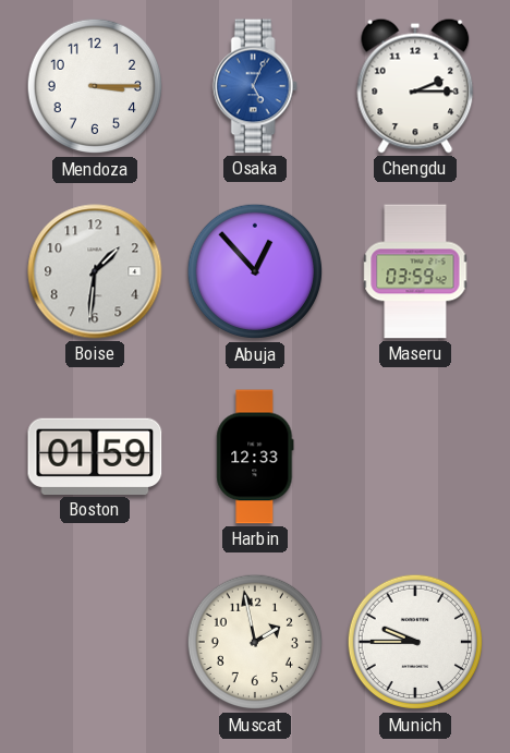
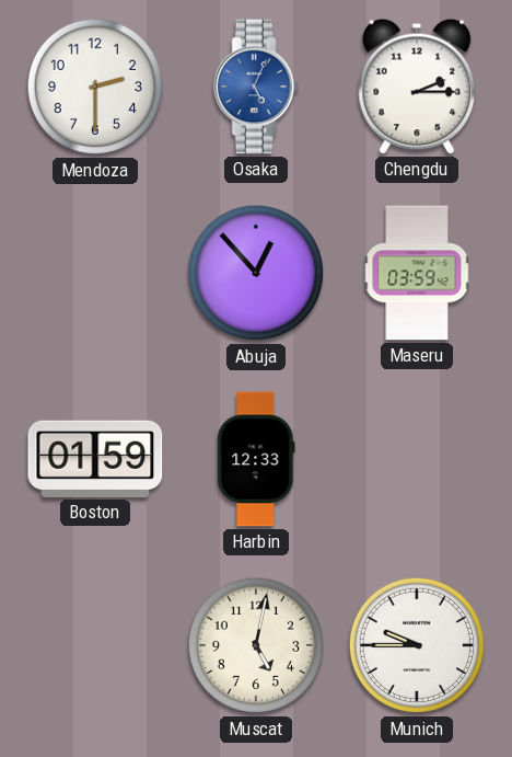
Mendoza: 3:15 -> 2:30 (95, 87)
Boise: 1:31 -> none (95, 271)
Muscat: 1:58 -> 5:02 (256, 645)
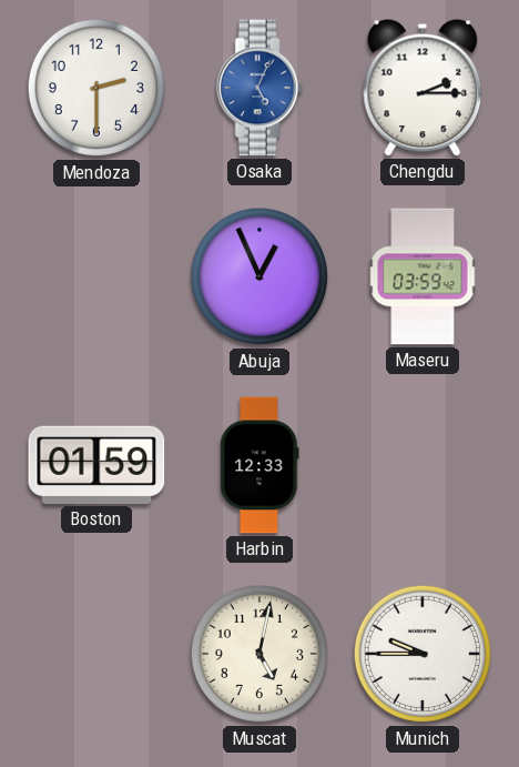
Abuja: 12:53 -> 12:56 (259, 276)
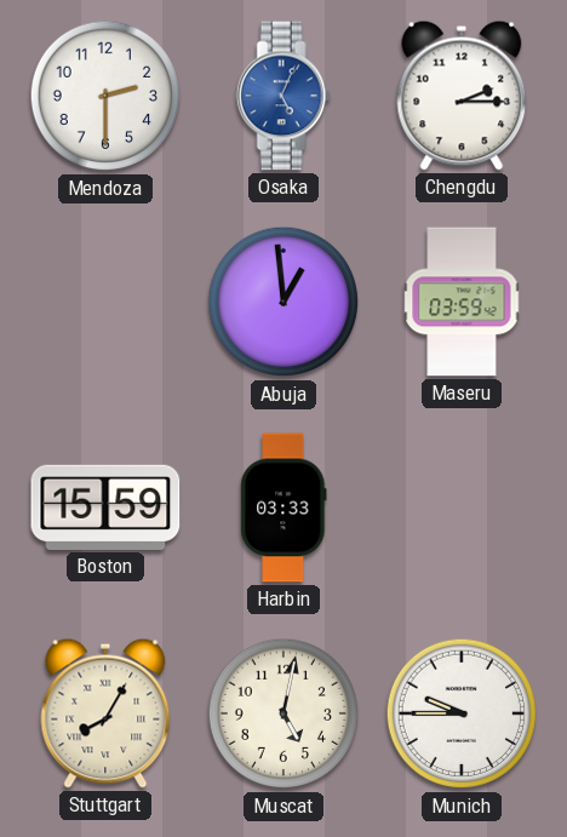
Abuja: 12:56 -> 12:59 (283, 302)
Boston: 01:59 -> 15:59 (105, 508)
Harbin: 12:33 -> 03:33 (283, 508)
Stuttgart: none -> 8:05 (105, 713)
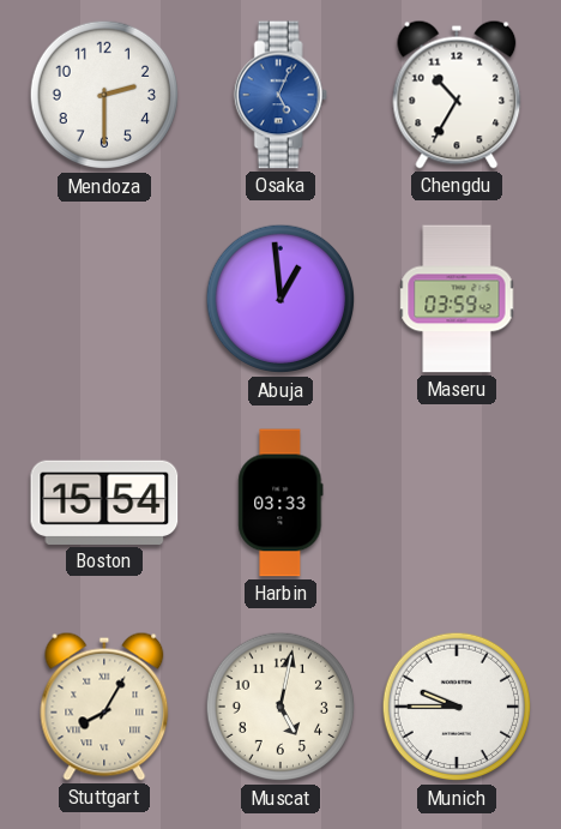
Chengdu: 2:15 -> 10:35 (457, 95)
Boston: 15:59 -> 15:54 (104, 503)
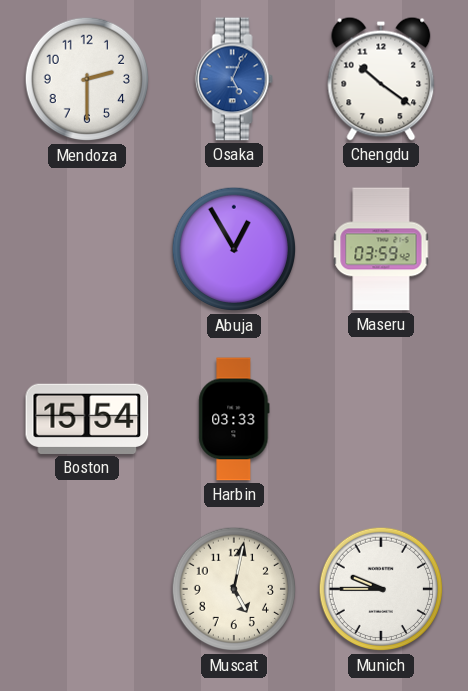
Chengdu: 10:35 -> 10:21 (381, 79)
Abuja: 12:59 -> 12:55 (234, 249)
Stuttgart: 8:05 -> none (104, 707)
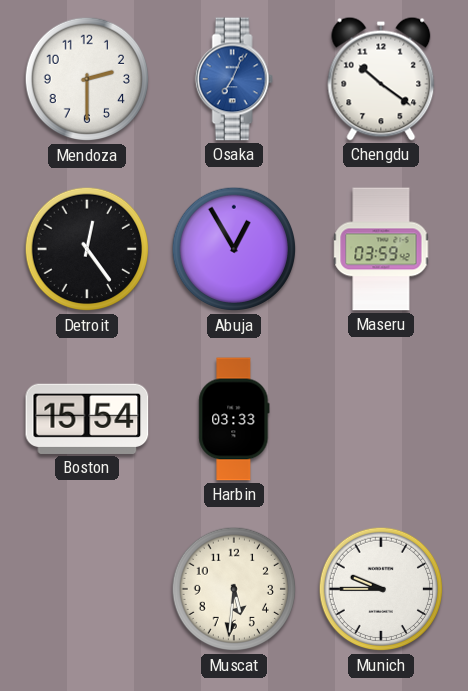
Osaka: 5:04 -> 7:04 (234, 79)
Detroit: none -> 12:24 (87, 249)
Muscat: 5:02 -> 5:31 (234, 589)
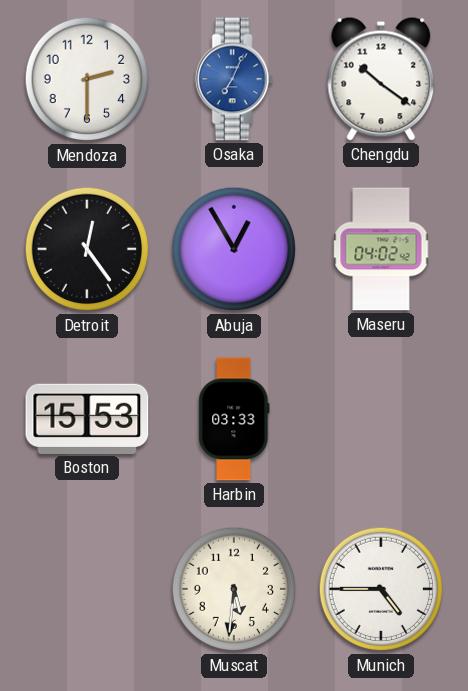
Maseru: 03:59 -> 04:02 (381, 249)
Boston: 15:54 -> 15:53 (87, 419)
Munich: 9:45 -> 4:45 (381, 589)
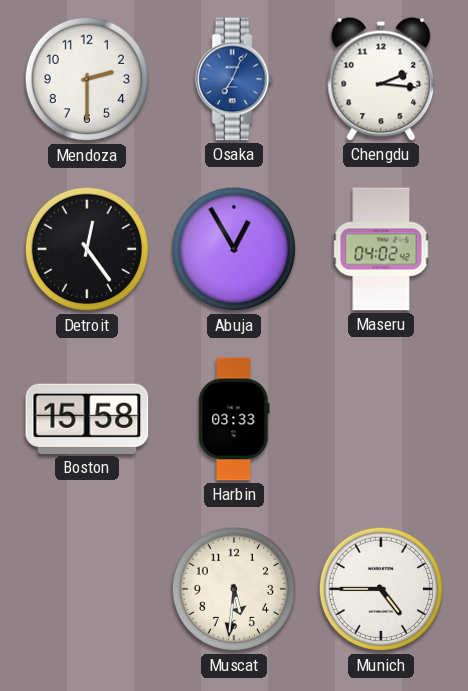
Chengdu: 10:21 -> 2:16 (381, 79)
Boston: 15:53 -> 15:58 (87, 419)
